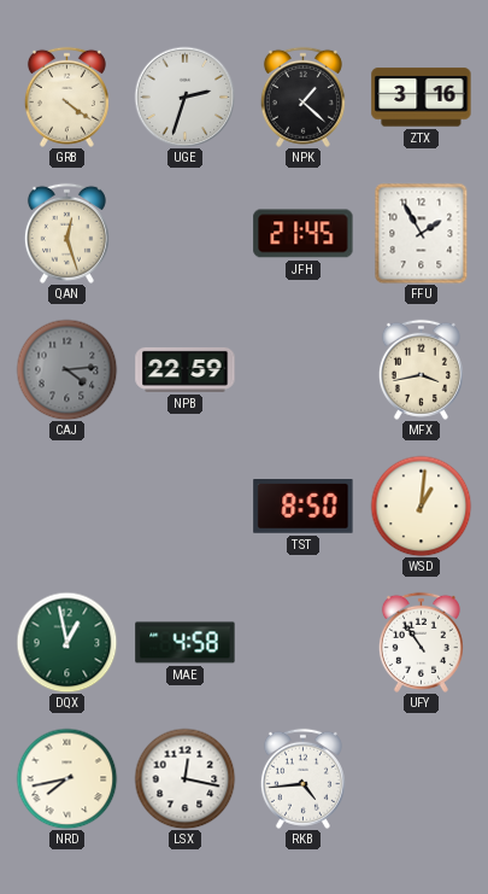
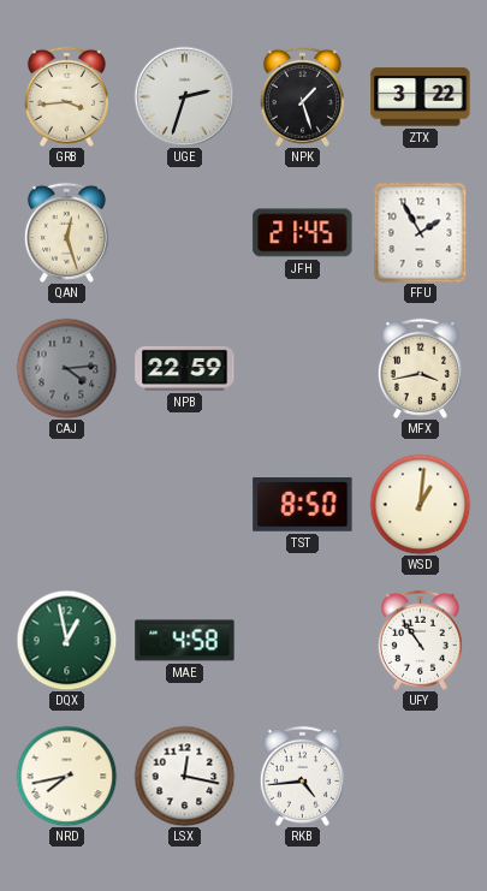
GRB: 4:21 -> 3:44 (66, 96)
NPK: 1:22 -> 1:27 (302, 96)
ZTX: 3:16 -> 3:22 (421, 97)
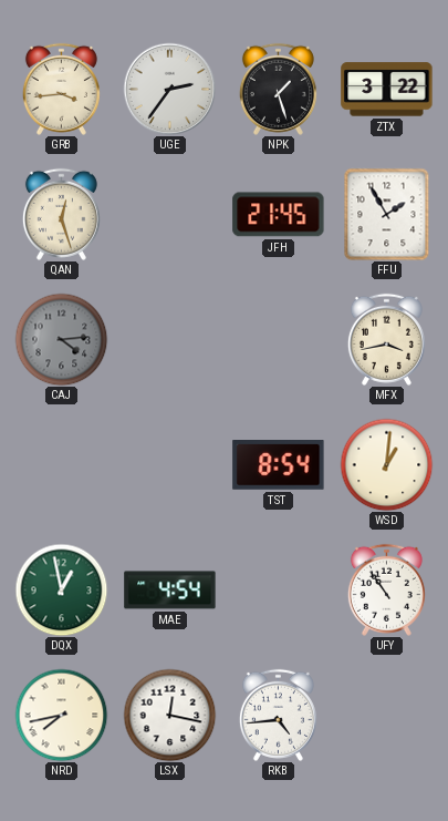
UGE: 2:33 -> 2:36 (169, 89)
NPB: 22:59 -> none (185, 368)
TST: 8:50 -> 8:54 (279, 465)
MAE: 4:58 -> 4:54 (170, 591)
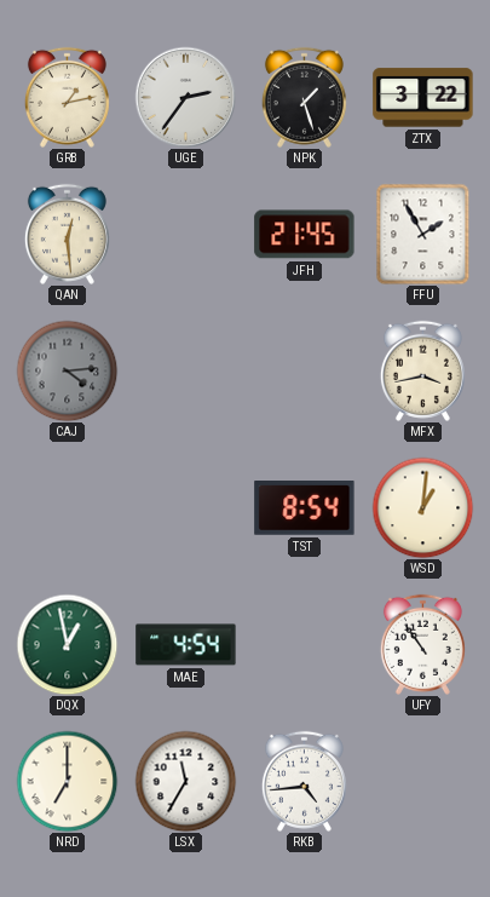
GRB: 3:44 -> 1:13 (67, 97)
QAN: 12:27 -> 12:29 (67, 234)
NRD: 7:43 -> 7:00 (67, 781)
LSX: 12:17 -> 11:35 (185, 781)
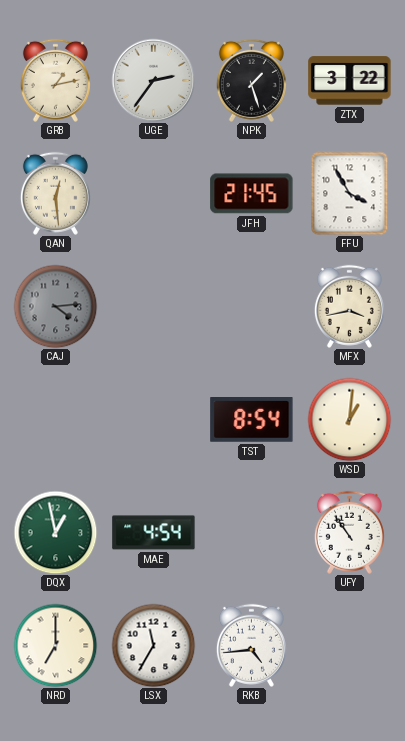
FFU: 1:55 -> 3:55 (350, 193)
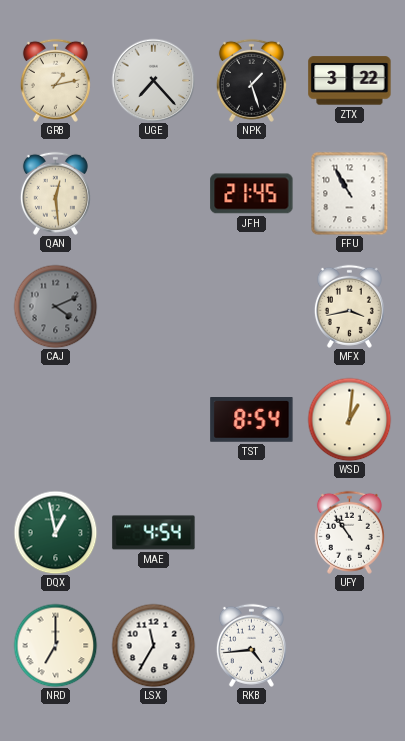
UGE: 2:36 -> 7:23 (153, 80)
FFU: 3:55 -> 10:55 (350, 193)
CAJ: 4:14 -> 4:11 (55, 306)
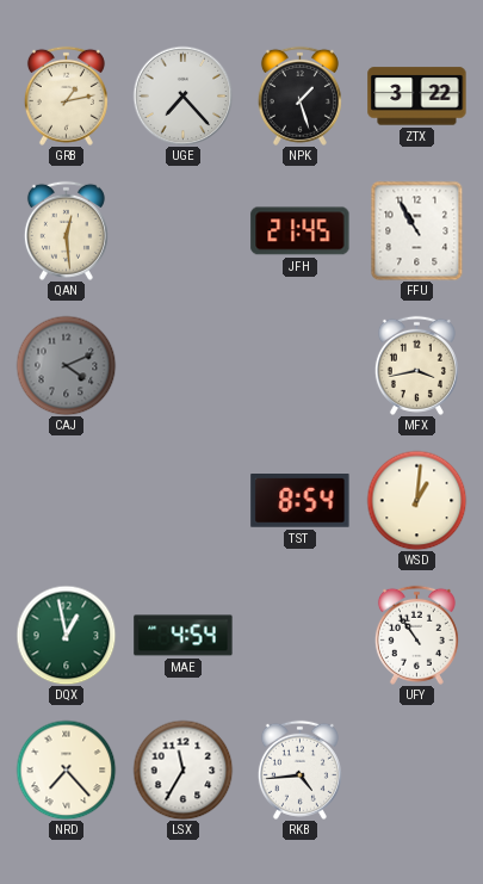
NRD: 7:00 -> 7:23 (66, 769)
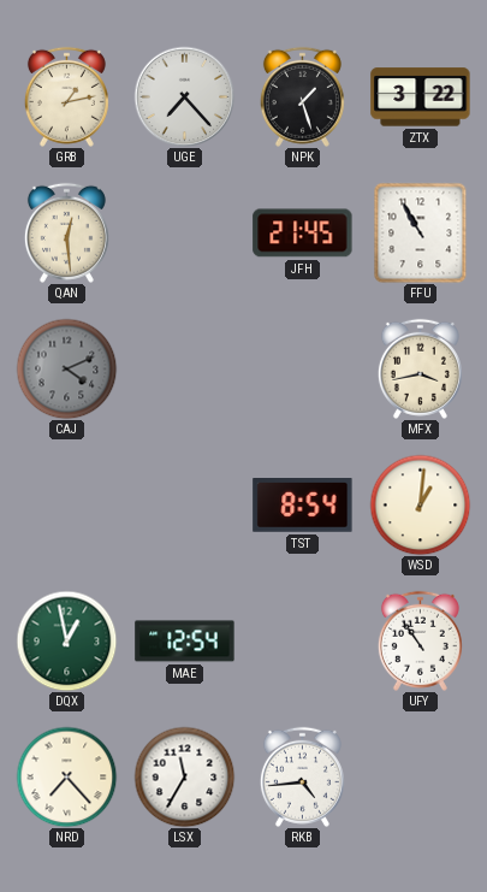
MAE: 4:54 -> 12:54 (185, 642)
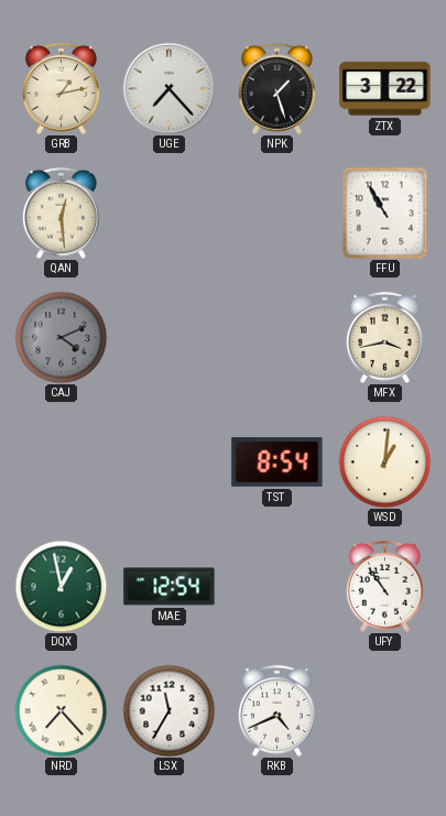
JFH: 21:45 -> none (303, 234)
RKB: 4:44 -> 4:41 (276, 710)
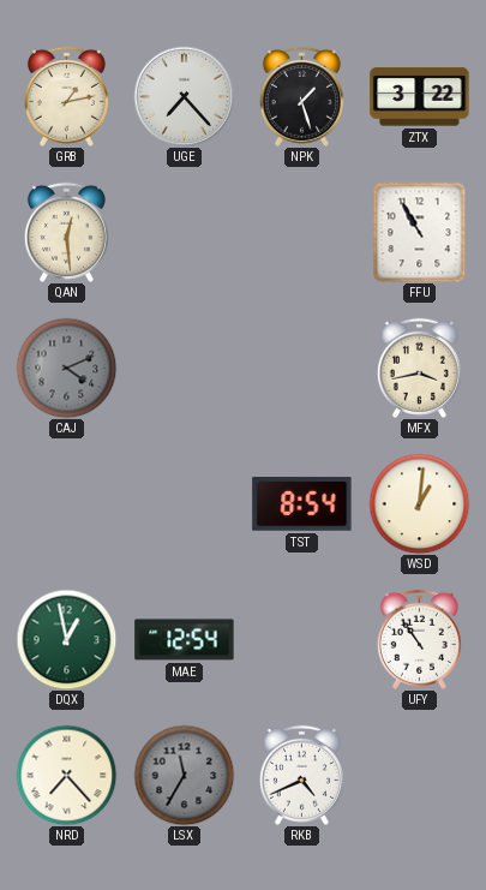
LSX dial: white -> grey (184, 775)
